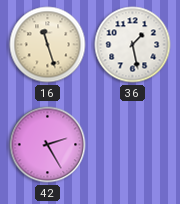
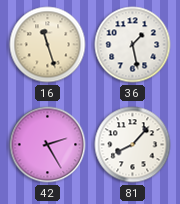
81: none -> 8:07 (133, 145)
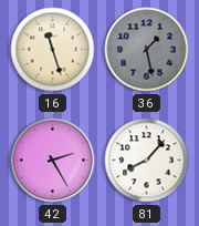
36 dial: white -> grey (147, 50)
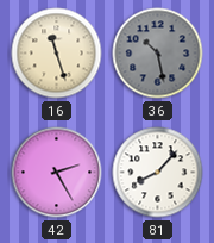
36: 1:28 -> 10:28 (158, 54)
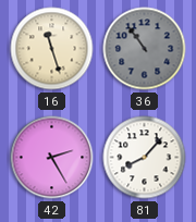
36: 10:28 -> 10:54 (145, 49)
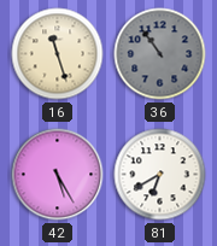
42: 2:25 -> 5:25 (58, 175)
81: 8:07 -> 6:40 (160, 175)
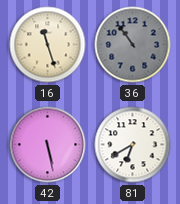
42: 5:25 -> 5:28 (48, 145)
